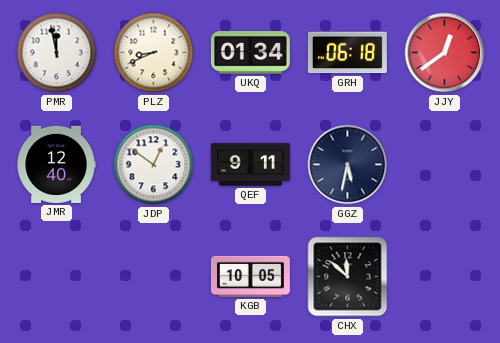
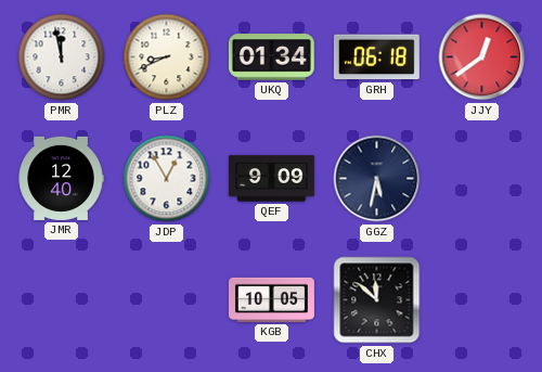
JDP: 12:51 -> 12:55 (167, 179)
QEF: 9:11 -> 9:09 (271, 179)
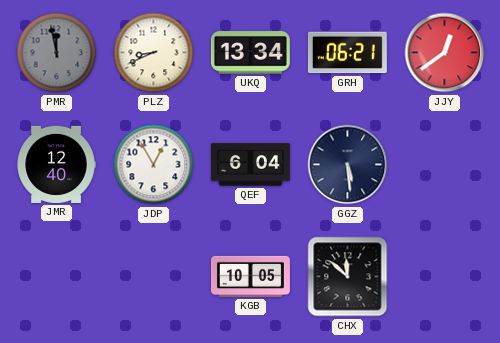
PMR dial: white -> grey (57, 53)
UKQ: 01:34 -> 13:34 (250, 53)
GRH: 06:18 -> 06:21 (347, 53)
QEF: 9:09 -> 6:04 (250, 165)
GGZ: 5:32 -> 5:29 (348, 165)
